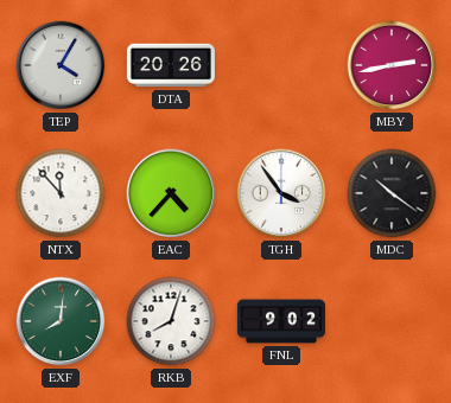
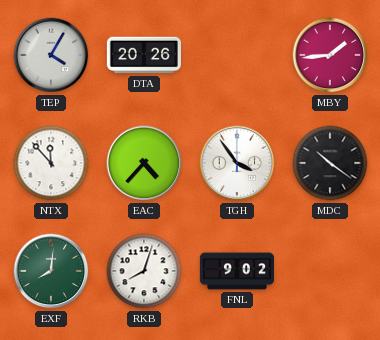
MBY: 2:43 -> 1:44 (330, 55)
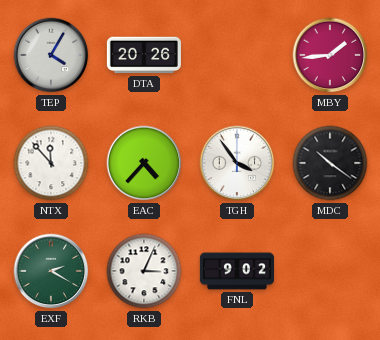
EXF: 8:01 -> 2:20 (51, 271)
RKB: 8:03 -> 3:04 (144, 271)
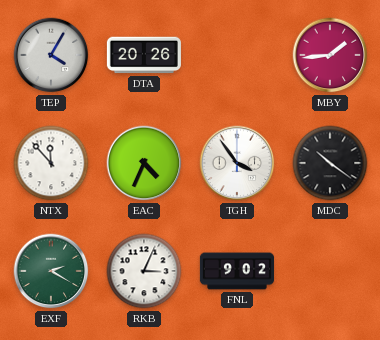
EAC: 4:37 -> 4:34 (144, 163)
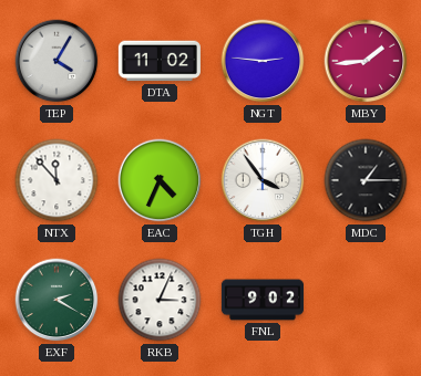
DTA: 20:26 -> 11:02 (160, 61)
NGT: none -> 2:46 (263, 61)
MDC: 10:21 -> 1:15 (366, 180)
